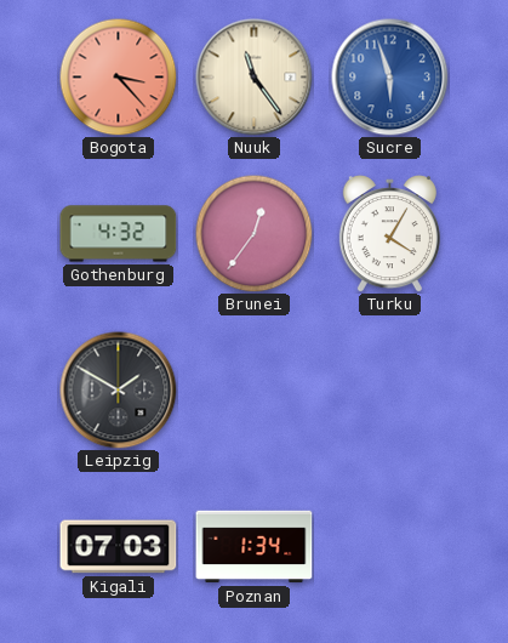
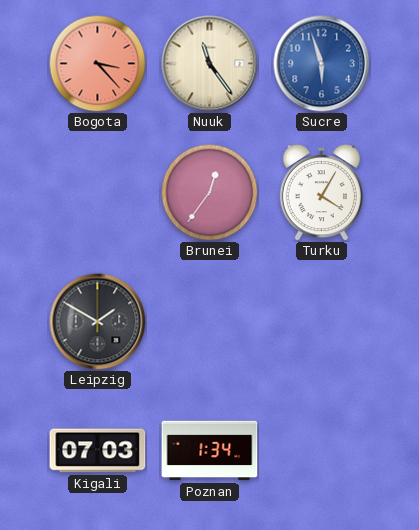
Gothenburg: 4:32 -> none (119, 234)
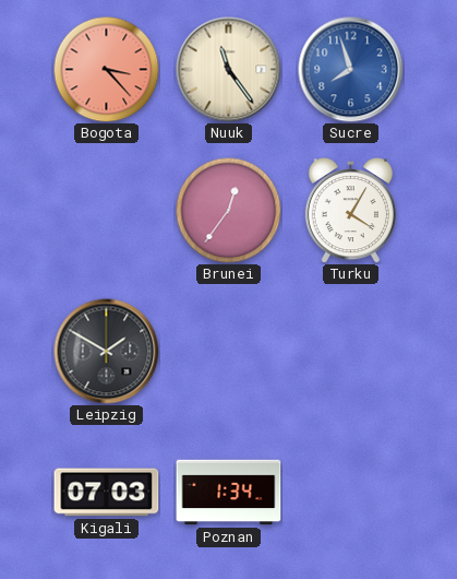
Sucre: 5:57 -> 7:57 (351, 70)
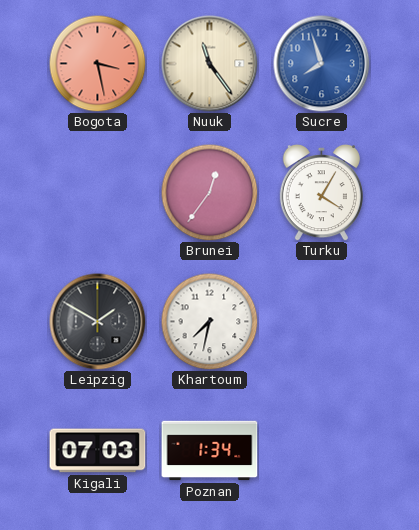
Bogota: 3:23 -> 3:28 (97, 63)
Khartoum: none -> 7:32 (209, 321)
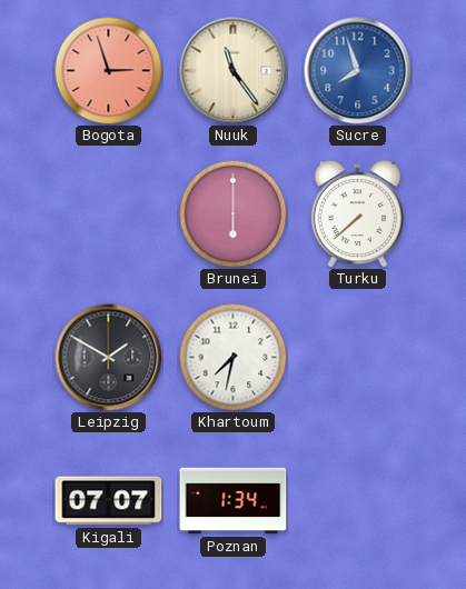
Bogota: 3:28 -> 2:57 (108, 70)
Brunei: 12:36 -> 6:00 (232, 213)
Turku: 4:05 -> 7:38 (357, 214)
Kigali: 07:03 -> 07:07 (109, 501)
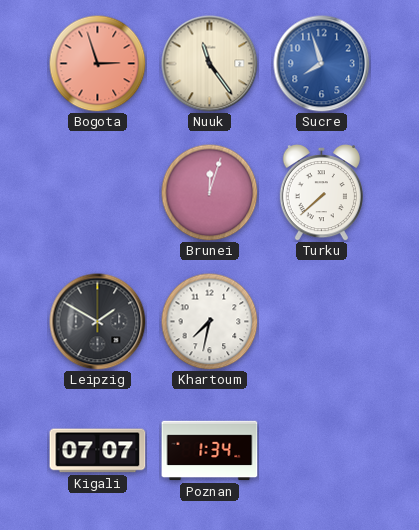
Brunei: 6:00 -> 12:03 (209, 192)
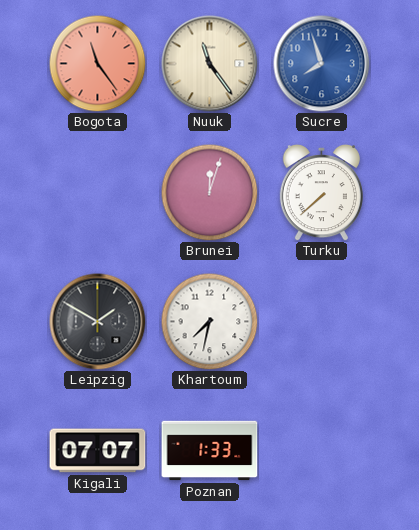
Bogota: 2:57 -> 11:24 (97, 63)
Poznan: 1:34 -> 1:33 (210, 451)
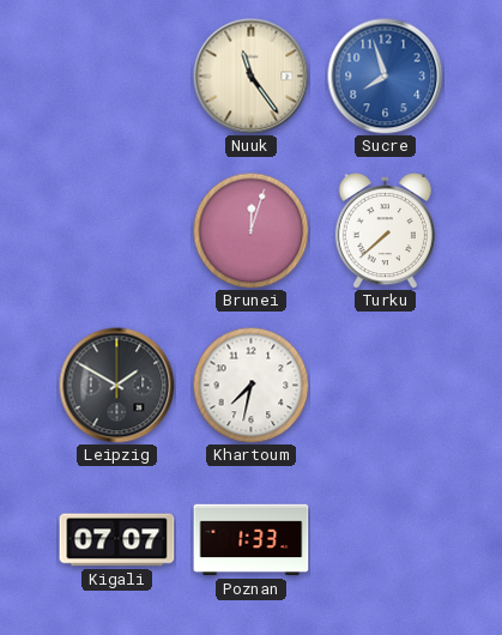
Bogota: 11:24 -> none (97, 63)
